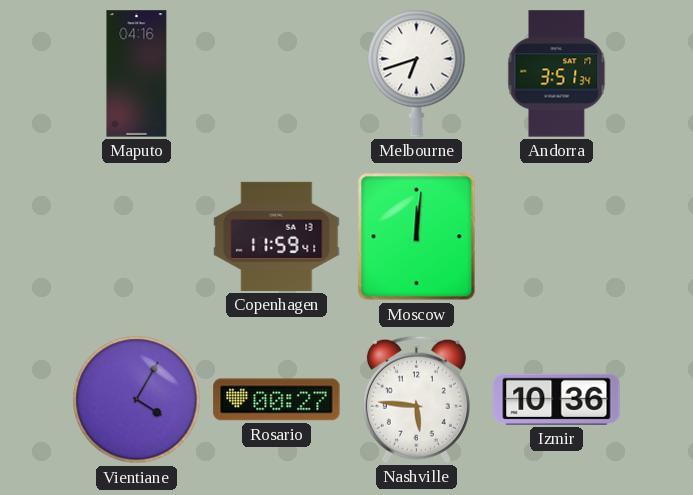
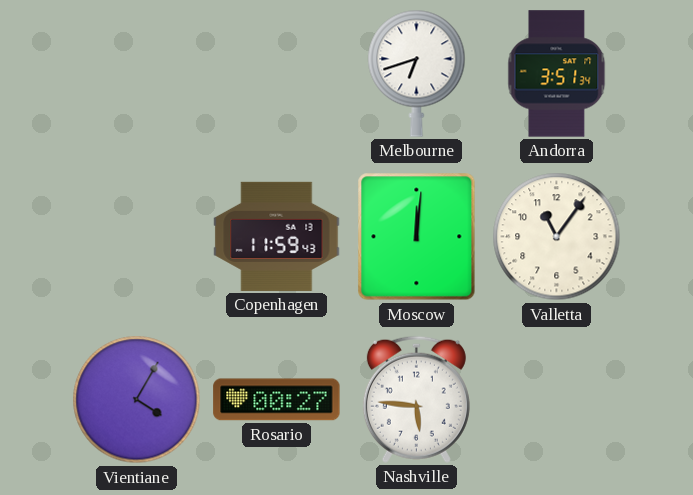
Maputo: 04:16 -> none (137, 74)
Copenhagen: 11:59:41 -> 11:59:43 (277, 236)
Valletta: none -> 11:06 (557, 237)
Izmir: 10:36 -> none (557, 399)
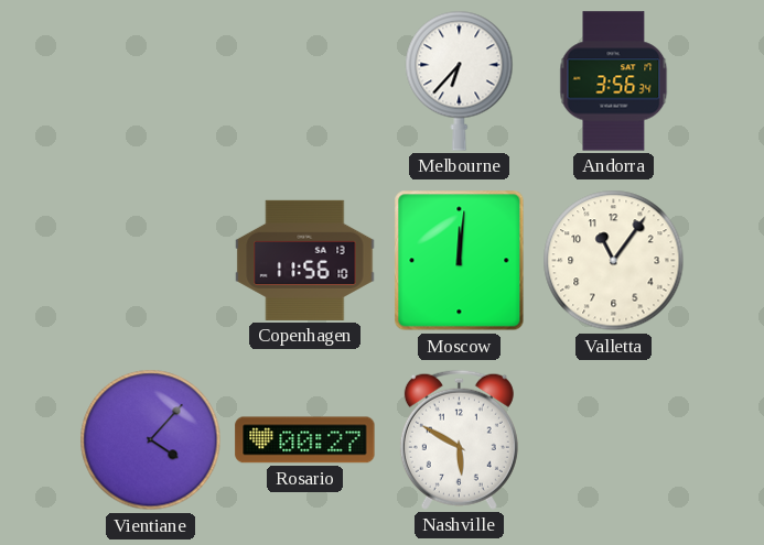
Melbourne: 6:42 -> 6:37 (460, 80)
Andorra: 3:51 -> 3:56 (614, 81)
Copenhagen: 11:59 -> 11:56 (305, 260)
Vientiane: 4:05 -> 4:07 (151, 440)
Nashville: 5:46 -> 5:50 (459, 439)
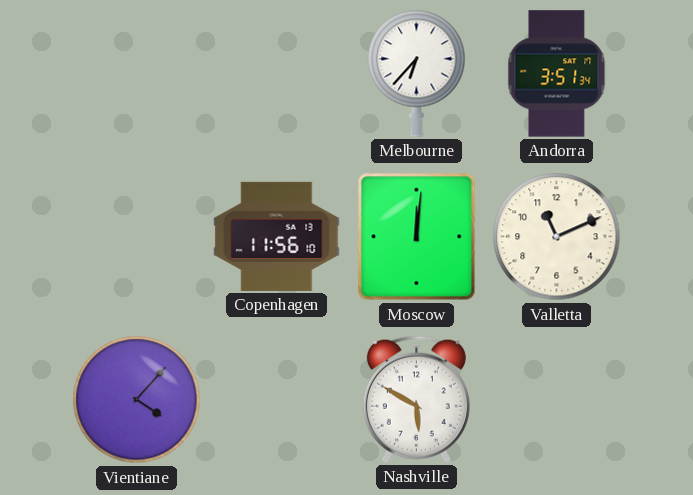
Andorra: 3:56 -> 3:51 (557, 74)
Valletta: 11:06 -> 11:11 (557, 237)
Rosario: 00:27 -> none (305, 440)
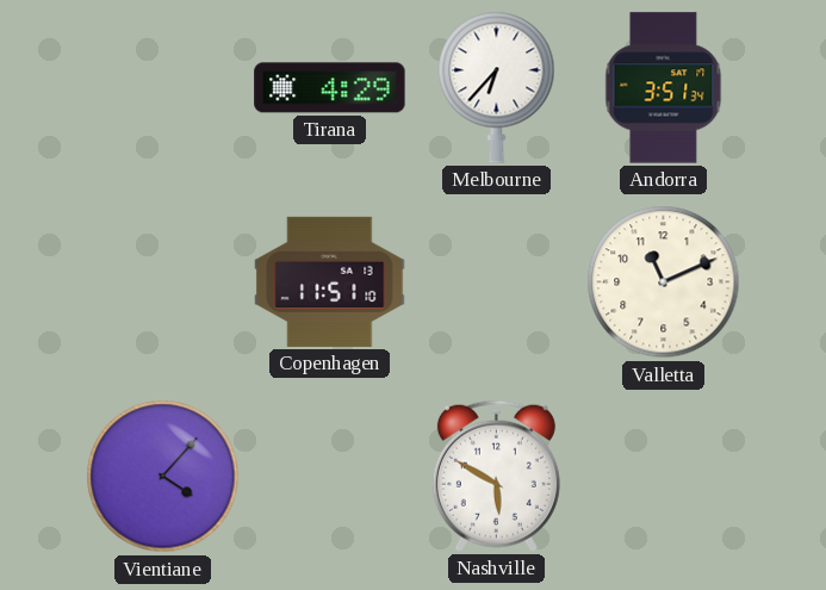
Tirana: none -> 4:29 (330, 88)
Copenhagen: 11:56 -> 11:51 (330, 281)
Moscow: 12:01 -> none (417, 237)
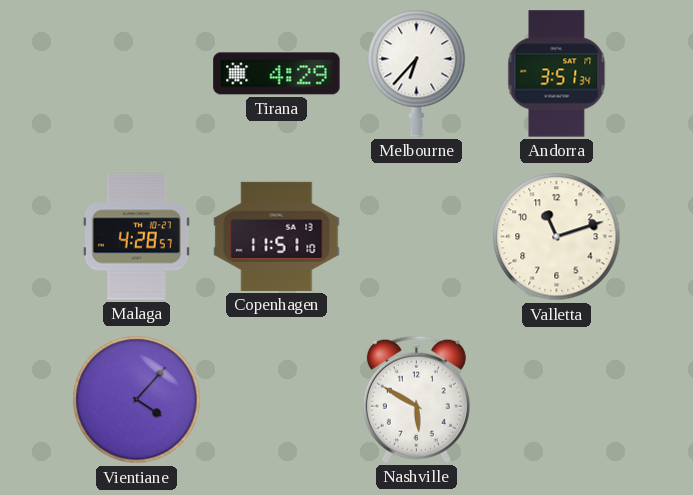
Malaga: none -> 4:28 (136, 237)
Valletta: 11:11 -> 11:12 (557, 237)
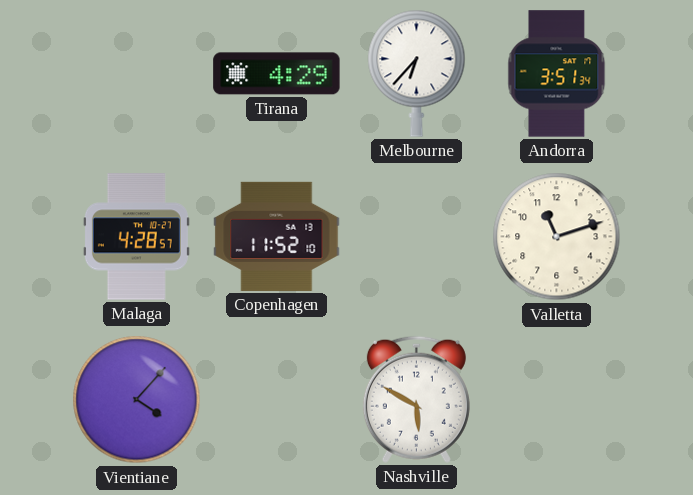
Copenhagen: 11:51 -> 11:52 (277, 236)
